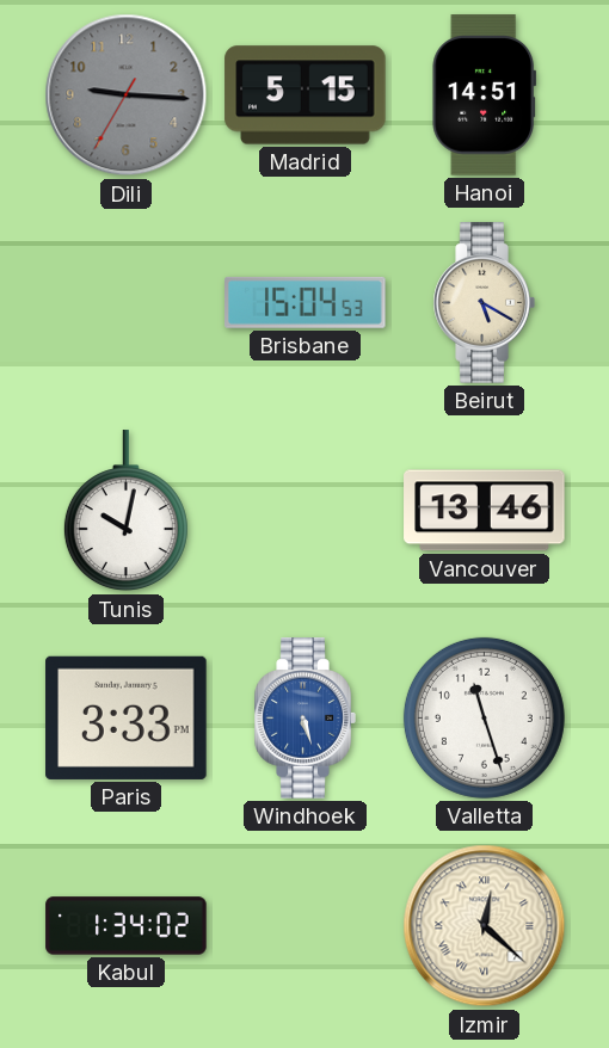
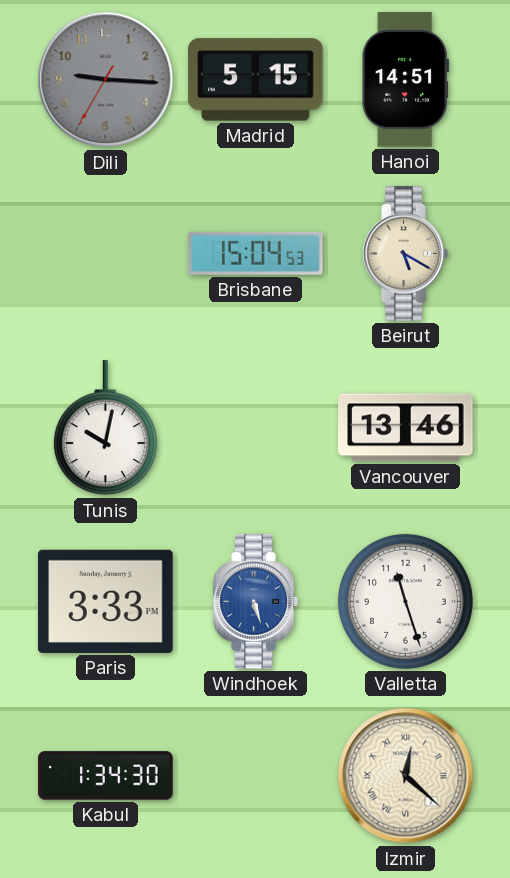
Kabul: 1:34:02 -> 1:34:30 (106, 776)
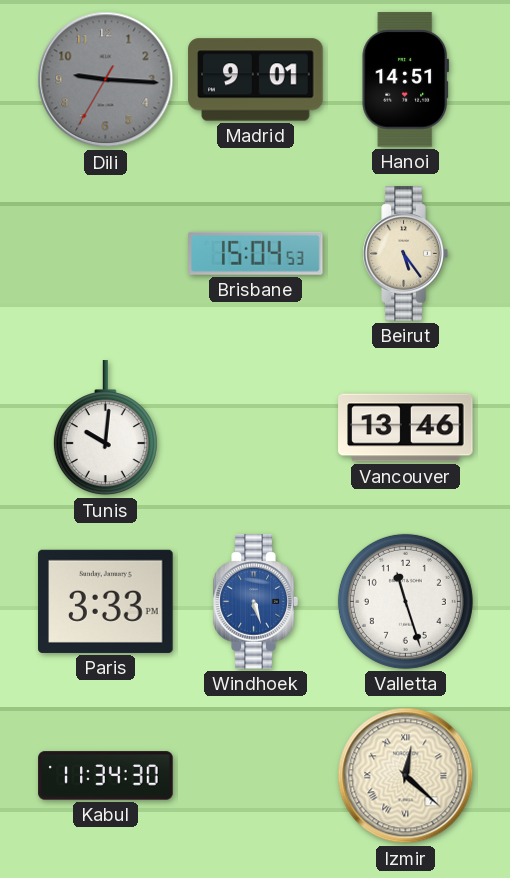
Madrid: 5:15 -> 9:01 (256, 80)
Beirut: 5:20 -> 5:24 (405, 254)
Tunis: 10:02 -> 10:01 (105, 428)
Kabul: 1:34 -> 11:34 (106, 776)
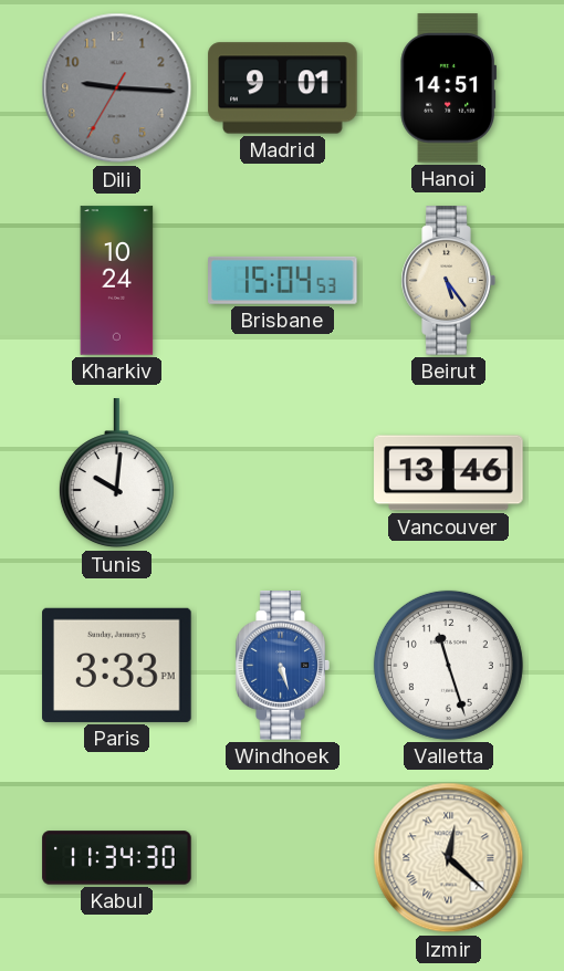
Kharkiv: none -> 10:24 (117, 281)
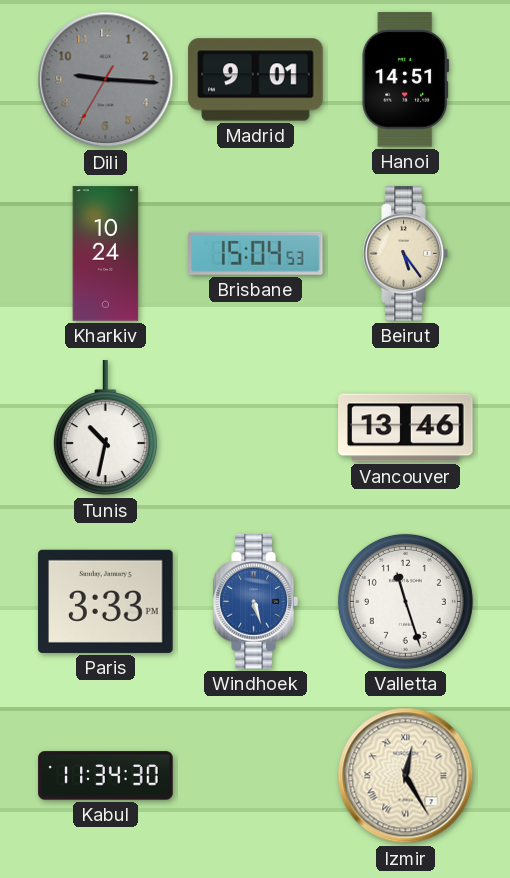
Tunis: 10:01 -> 10:32 (105, 428)
Izmir: 12:22 -> 12:25 (406, 776)
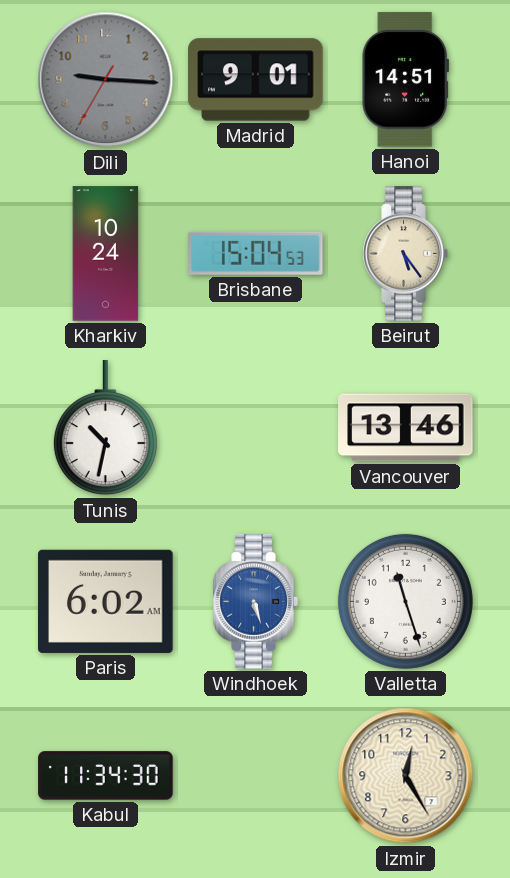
Paris: 3:33 -> 6:02 (106, 601)
Izmir numerals: Roman -> Arabic (406, 776)
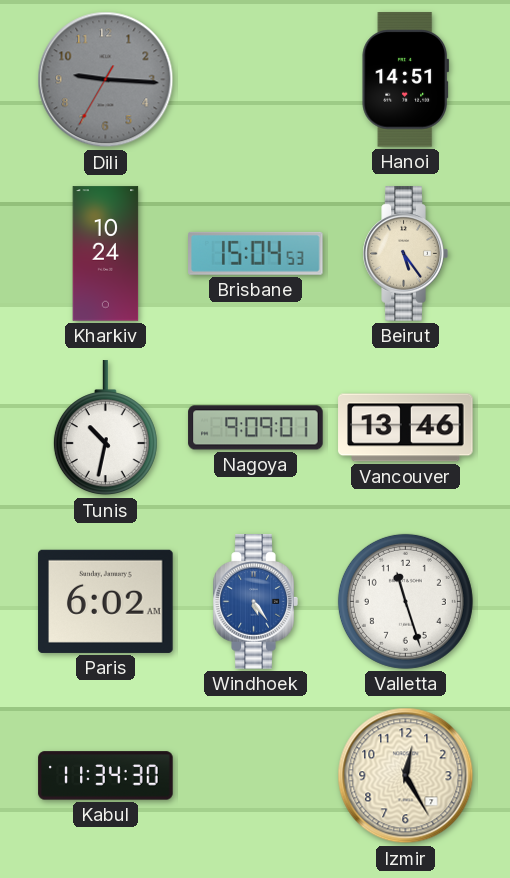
Madrid: 9:01 -> none (256, 80)
Nagoya: none -> 9:09 (256, 428)
Windhoek: 5:27 -> 5:24 (255, 602)
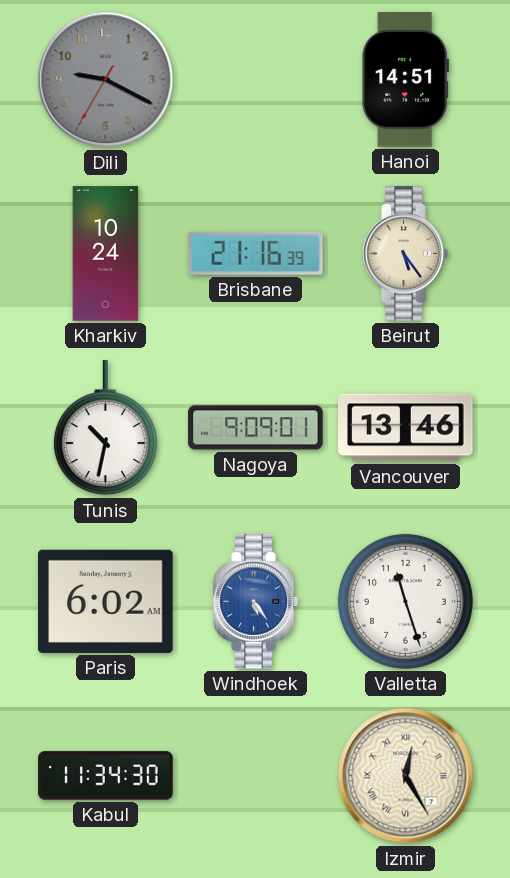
Dili: 9:15 -> 9:19 (106, 80)
Brisbane: 15:04 -> 21:16 (256, 253)
Izmir numerals: Arabic -> Roman (406, 776)
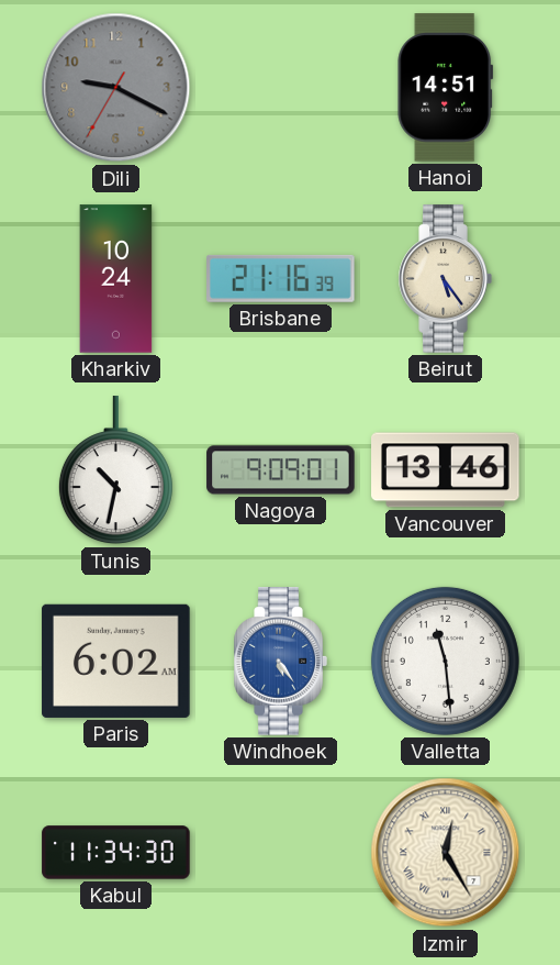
Valletta: 11:27 -> 11:29 (445, 661)
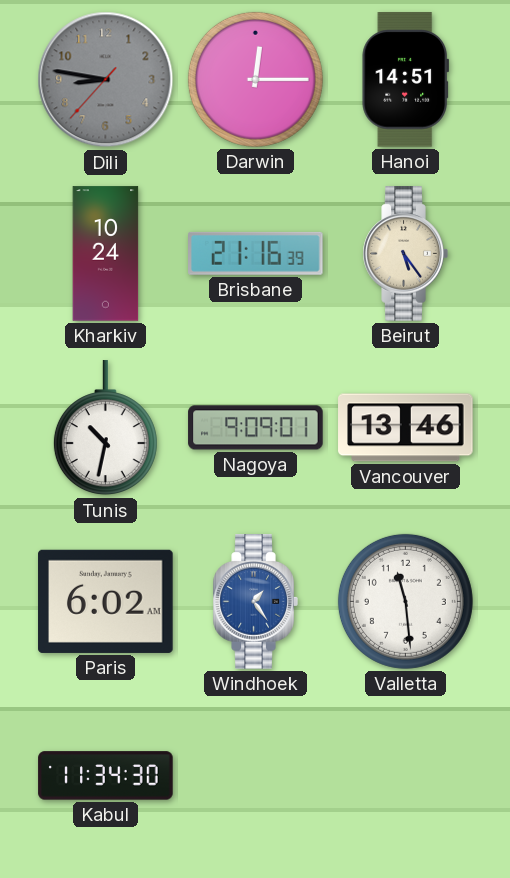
Dili: 9:19 -> 8:46 (106, 80)
Darwin: none -> 12:15 (255, 79)
Windhoek: 5:24 -> 1:24 (255, 602)
Izmir: 12:25 -> none (446, 853)
